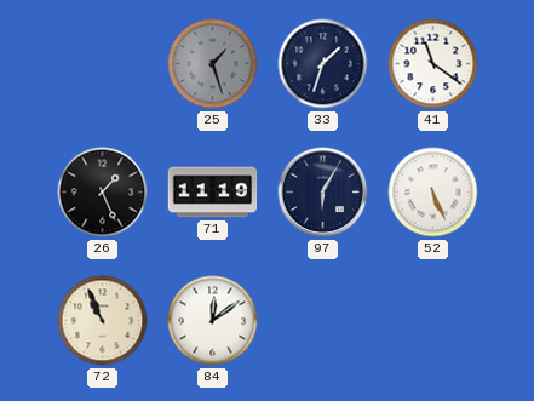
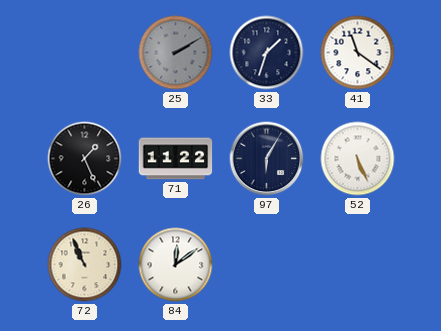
25: 1:27 -> 2:10 (176, 53)
71: 11:19 -> 11:22 (176, 159)
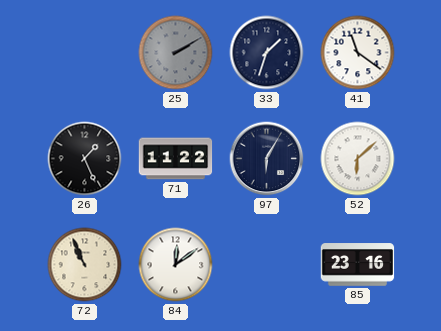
52: 5:26 -> 6:08 (358, 159)
85: none -> 23:16 (358, 265)
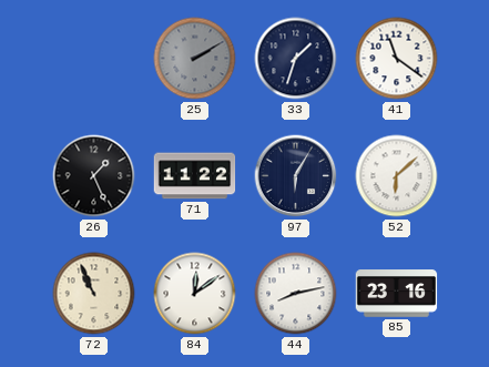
44: none -> 8:13 (296, 294)
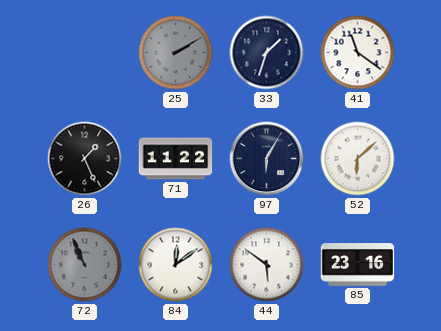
72 dial: cream -> grey (85, 265)
44: 8:13 -> 5:51 (267, 265)
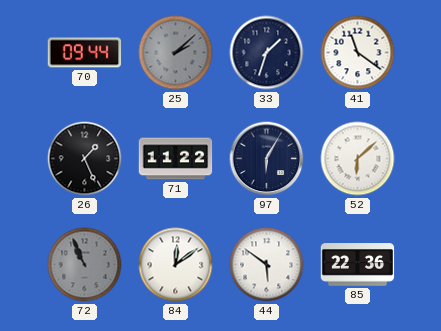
70: none -> 09:44 (85, 53)
25: 2:10 -> 2:08 (176, 53)
85: 23:16 -> 22:36 (358, 265)
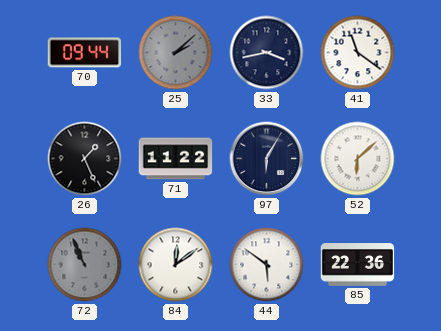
33: 1:33 -> 3:43 (267, 53)
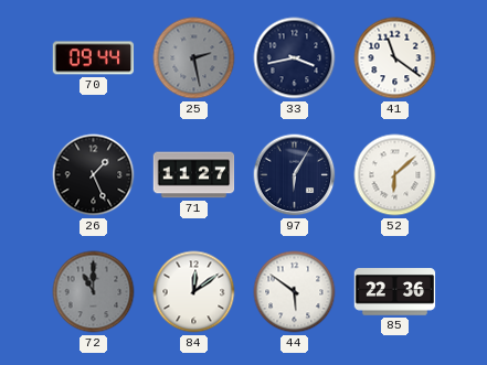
25: 2:08 -> 2:28 (194, 58)
71: 11:22 -> 11:27 (194, 175)
72: 10:56 -> 11:00 (94, 292)
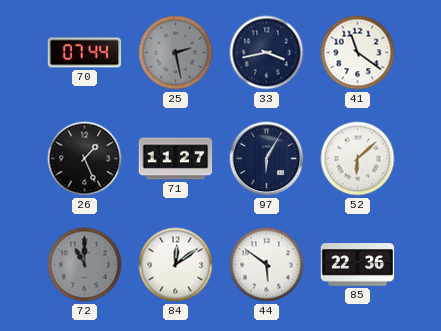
70: 09:44 -> 07:44 (85, 53)
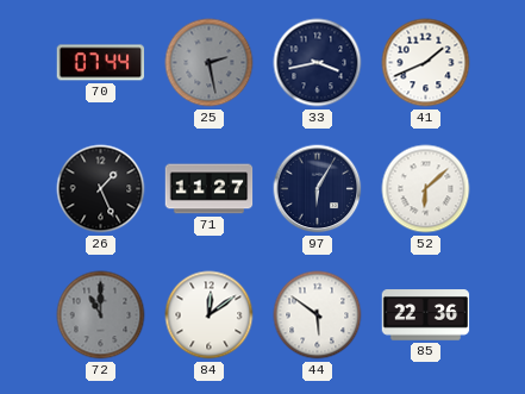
41: 11:21 -> 1:41 (426, 63)
